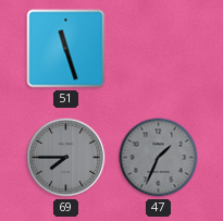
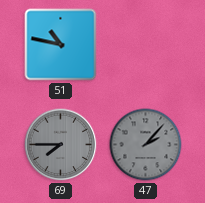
51: 11:27 -> 10:47 (61, 45)
47: 1:34 -> 2:07 (146, 145)
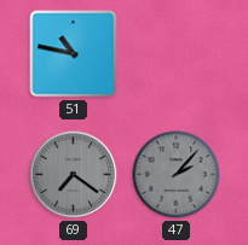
69: 7:45 -> 7:21 (74, 175)
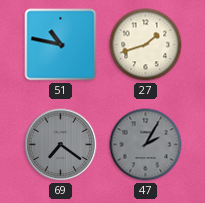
27: none -> 1:42 (146, 45)
47: 2:07 -> 2:05 (146, 145)
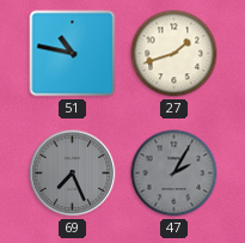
69: 7:21 -> 7:26 (73, 174)
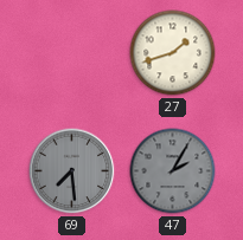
51: 10:47 -> none (73, 54)
69: 7:26 -> 7:29 (72, 171)
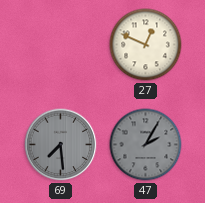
27: 1:42 -> 12:49 (146, 45)
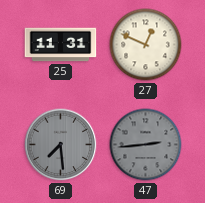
25: none -> 11:31 (61, 45)
47: 2:05 -> 2:44 (146, 145)
